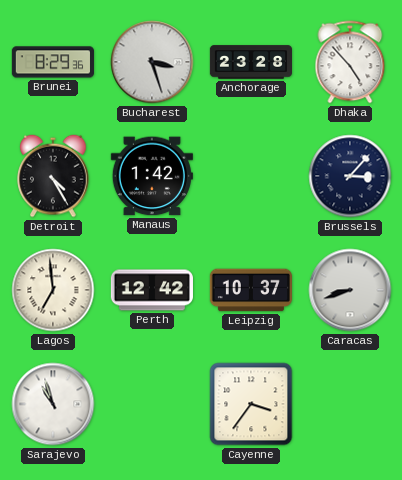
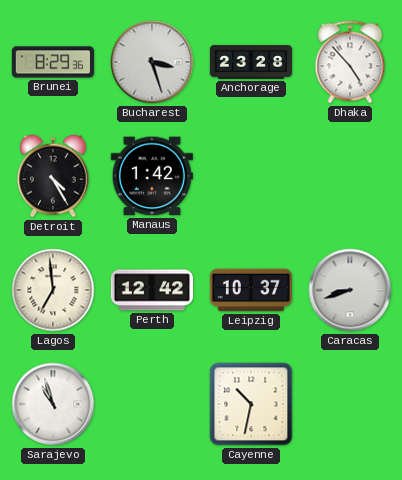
Brussels: 3:07 -> none (350, 176)
Cayenne: 3:36 -> 10:32 (251, 404)
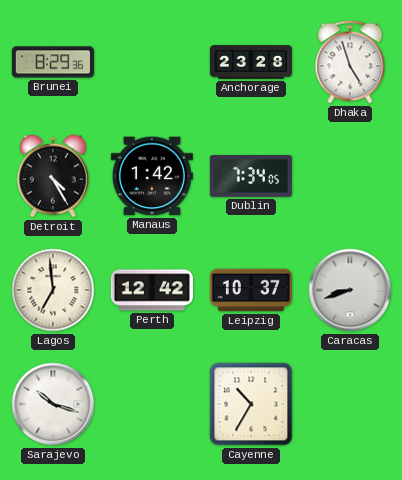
Bucharest: 3:27 -> none (152, 62)
Dhaka: 4:53 -> 4:57 (350, 62)
Dublin: none -> 7:34 (251, 177)
Sarajevo: 10:57 -> 10:18 (53, 404)
Cayenne: 10:32 -> 10:35 (251, 404)
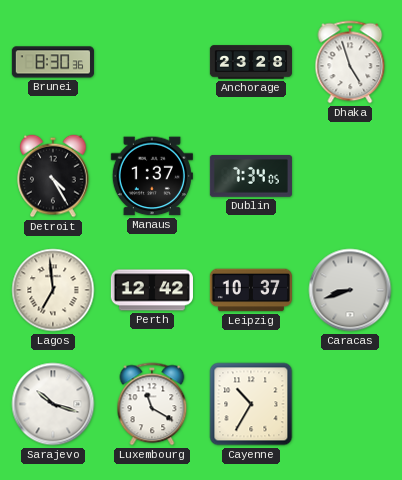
Brunei: 8:29 -> 8:30 (53, 62)
Manaus: 1:42 -> 1:37 (152, 176)
Luxembourg: none -> 11:20 (152, 404)
